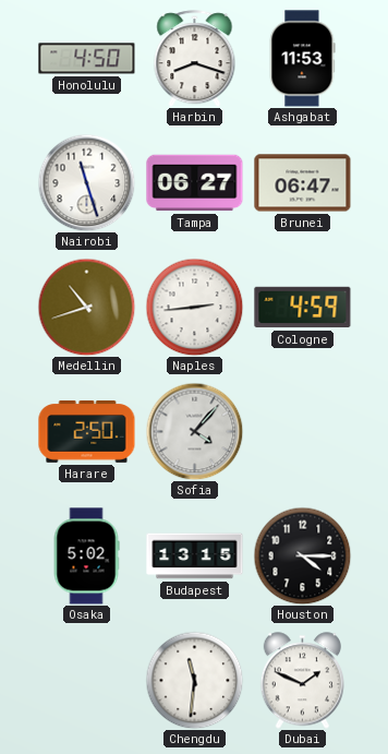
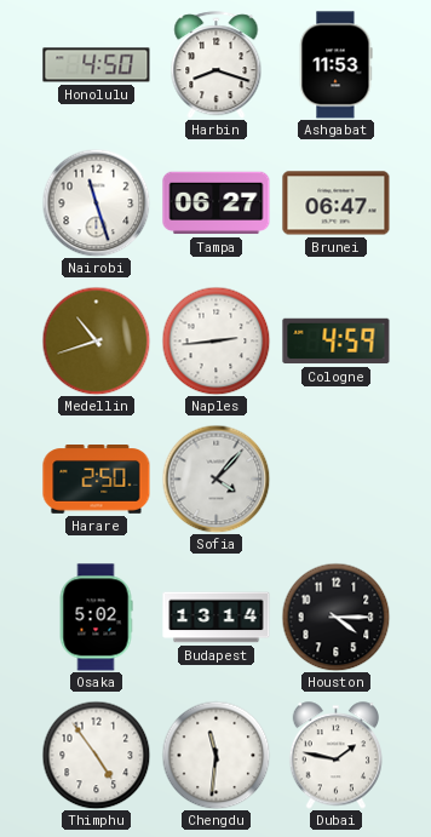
Budapest: 13:15 -> 13:14 (217, 618)
Thimphu: none -> 4:54 (96, 755)
Dubai: 1:49 -> 1:47 (335, 756)
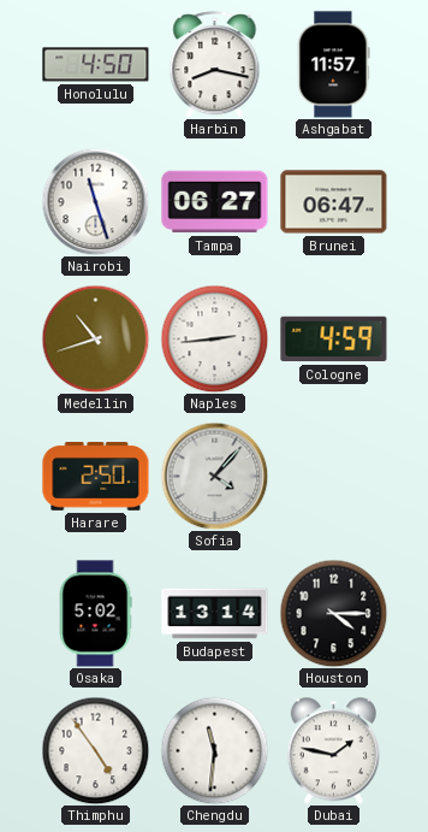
Harbin: 8:18 -> 8:17 (215, 65)
Ashgabat: 11:53 -> 11:57 (333, 65)
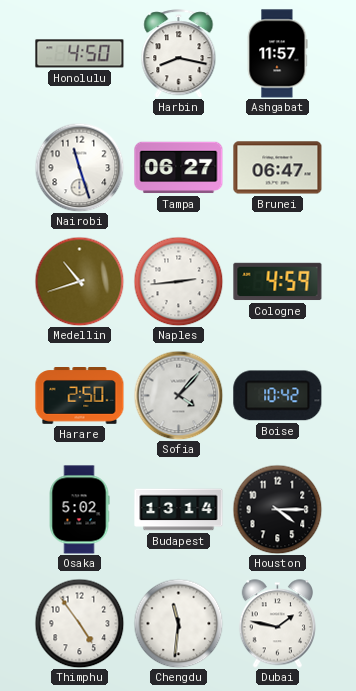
Boise: none -> 10:42 (278, 396)
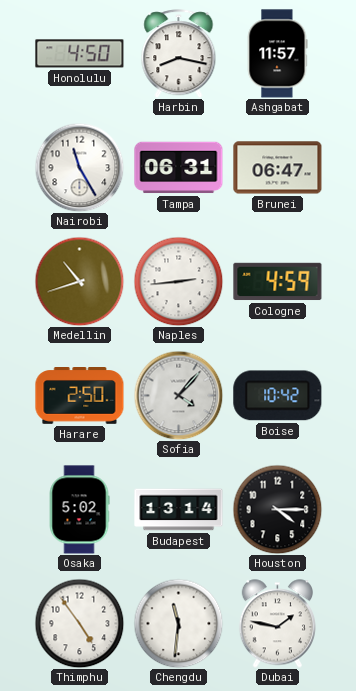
Nairobi: 11:27 -> 11:25 (79, 167)
Tampa: 06:27 -> 06:31 (179, 168)
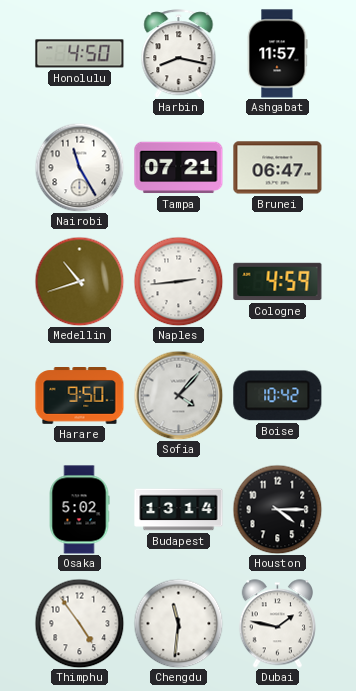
Tampa: 06:31 -> 07:21 (179, 168)
Harare: 2:50 -> 9:50 (80, 396)
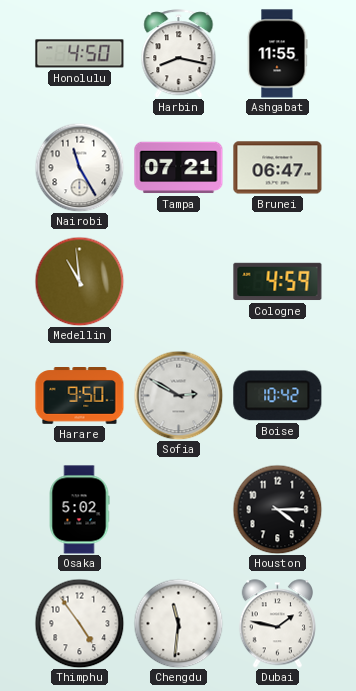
Ashgabat: 11:57 -> 11:55 (277, 54)
Medellin: 10:42 -> 10:59 (79, 281)
Naples: 2:44 -> none (178, 281)
Sofia: 4:07 -> 2:50 (178, 395)
Budapest: 13:14 -> none (179, 510)
